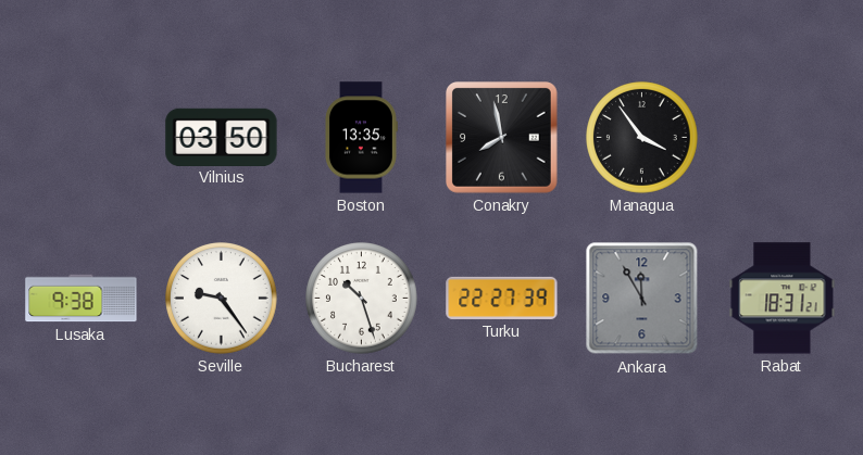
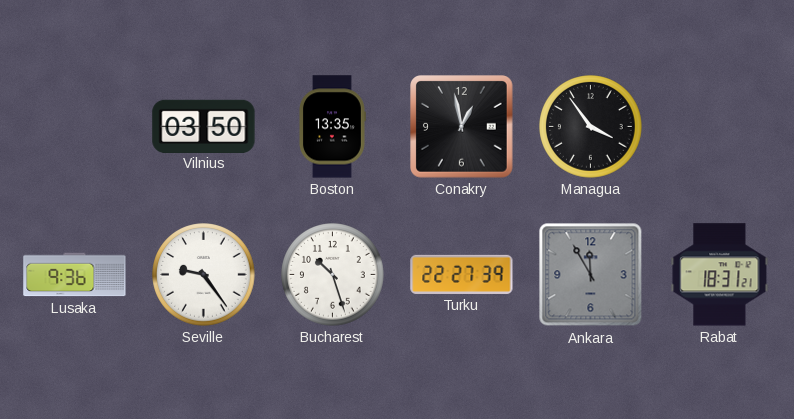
Conakry: 7:58 -> 12:58 (462, 127)
Lusaka: 9:38 -> 9:36 (75, 275)
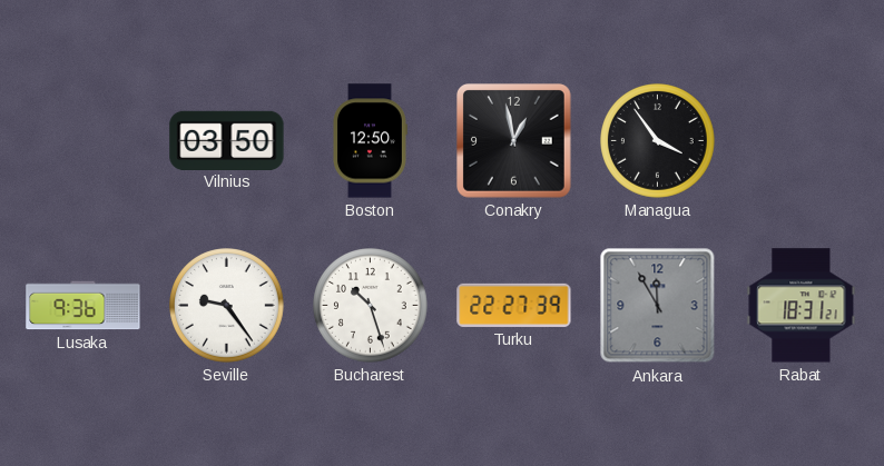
Boston: 13:35 -> 12:50 (370, 141)
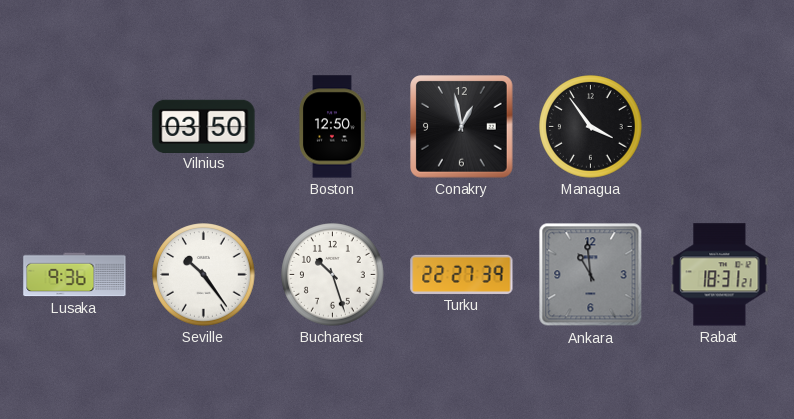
Seville: 9:24 -> 10:24 (204, 275)
Ankara: 11:55 -> 10:59 (591, 275)
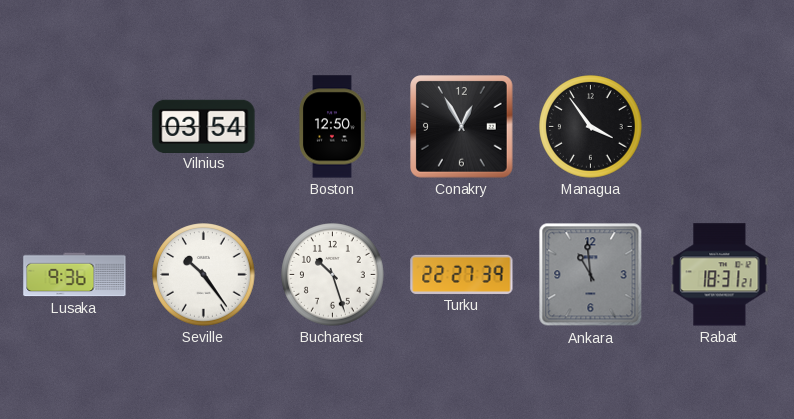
Vilnius: 03:50 -> 03:54 (204, 126)
Conakry: 12:58 -> 12:55 (462, 127)
